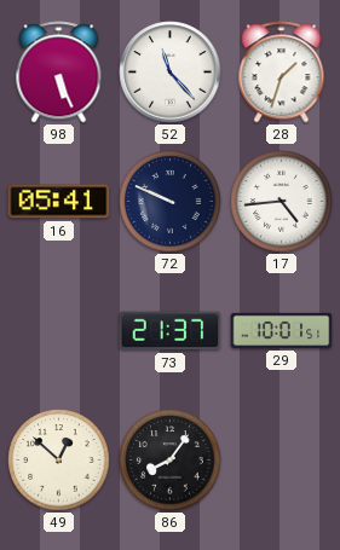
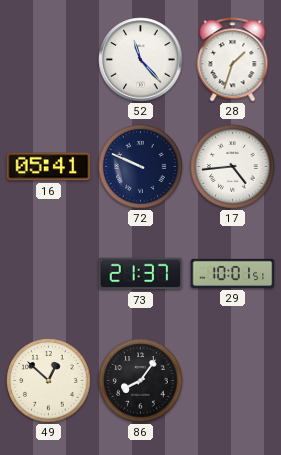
98: 5:26 -> none (59, 73)
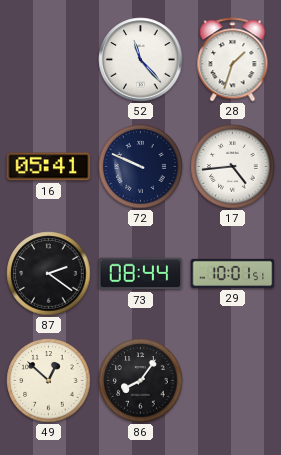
87: none -> 2:21 (49, 274)
73: 21:37 -> 08:44 (141, 274)
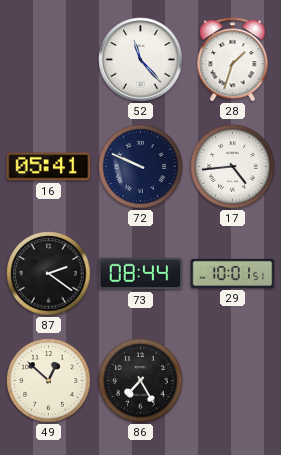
86: 8:06 -> 7:25 (141, 381)
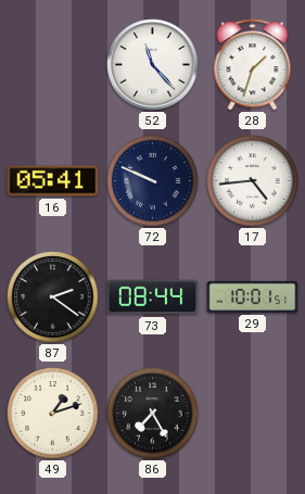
49: 12:52 -> 1:12 (53, 414)
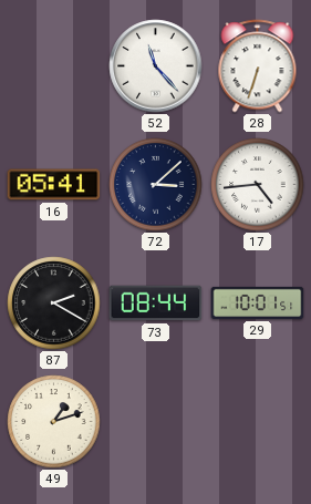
28: 1:33 -> 6:33 (258, 66)
72: 9:49 -> 3:08 (156, 185)
87: 2:21 -> 2:20 (54, 304)
86: 7:25 -> none (153, 414)
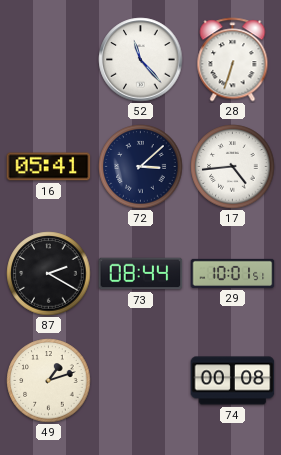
74: none -> 00:08 (233, 381)
